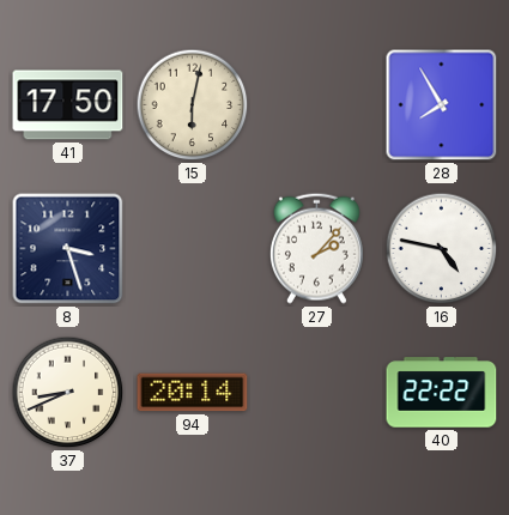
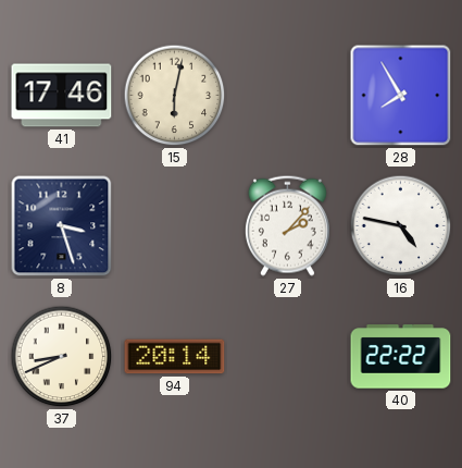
41: 17:50 -> 17:46 (62, 96)
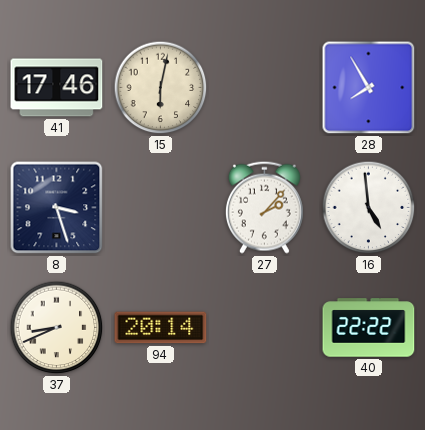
16: 4:47 -> 4:59 (369, 208)
